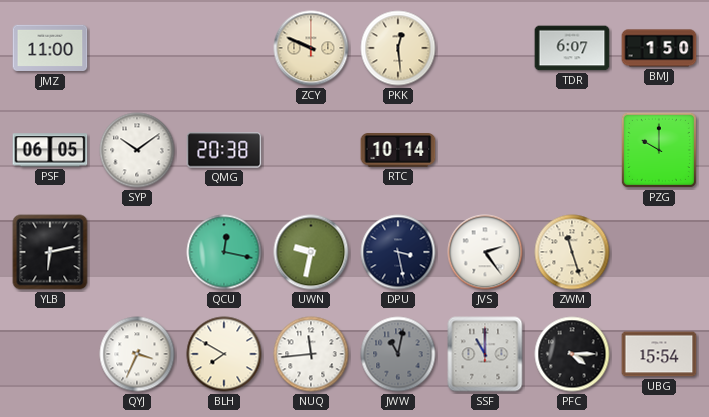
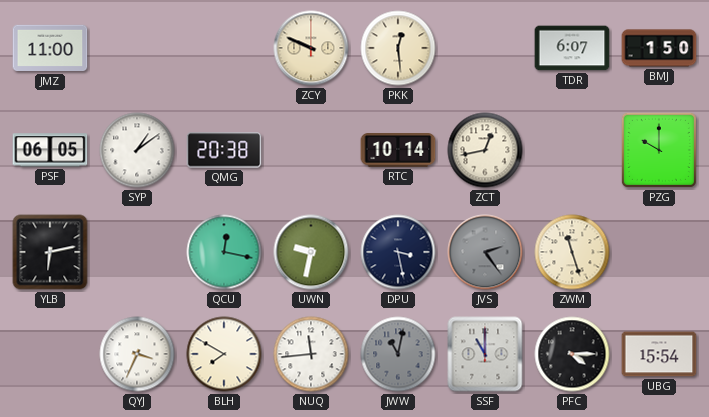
SYP: 10:09 -> 1:09 (137, 150)
ZCT: none -> 12:43 (485, 150)
JVS dial: white -> grey (485, 252)
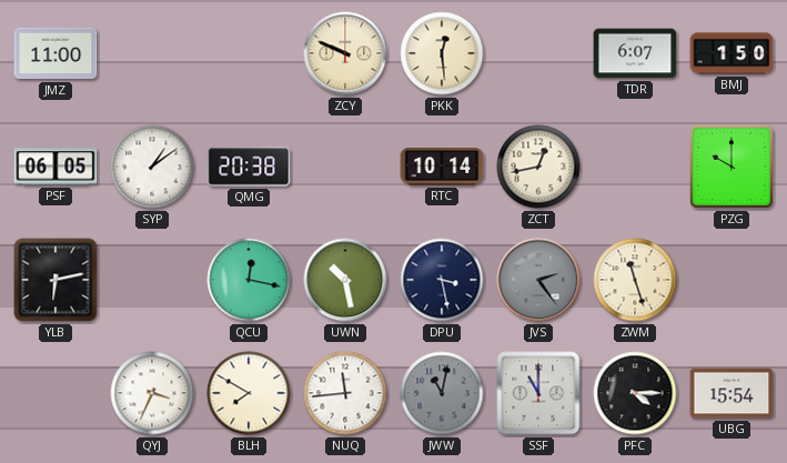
UWN: 9:32 -> 10:28 (345, 280)
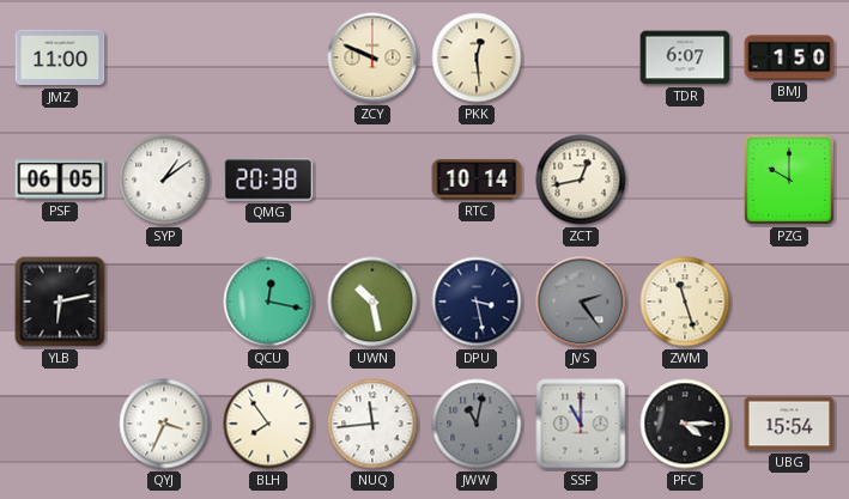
BLH: 7:50 -> 7:54 (268, 424)
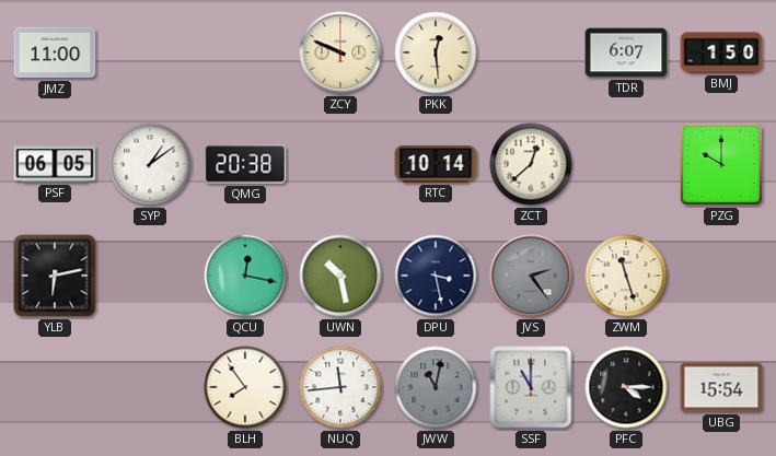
ZCT: 12:43 -> 12:38 (531, 164)
QYJ: 3:34 -> none (164, 424)
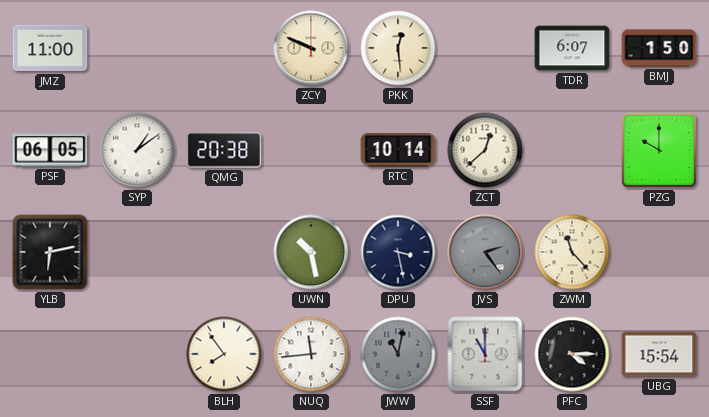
QCU: 12:17 -> none (245, 276)
ZWM: 11:27 -> 11:23 (572, 252)
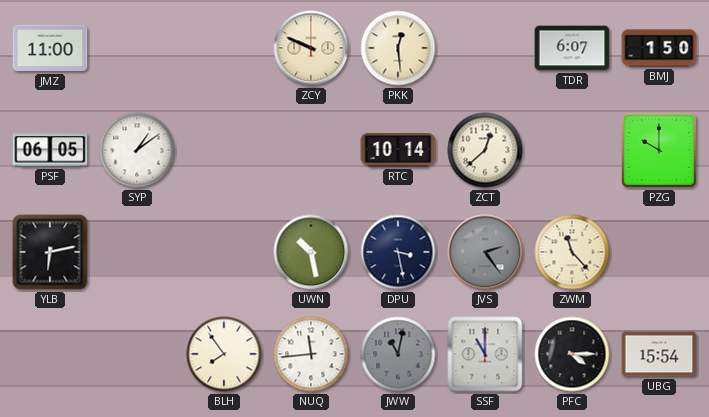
QMG: 20:38 -> none (224, 150)
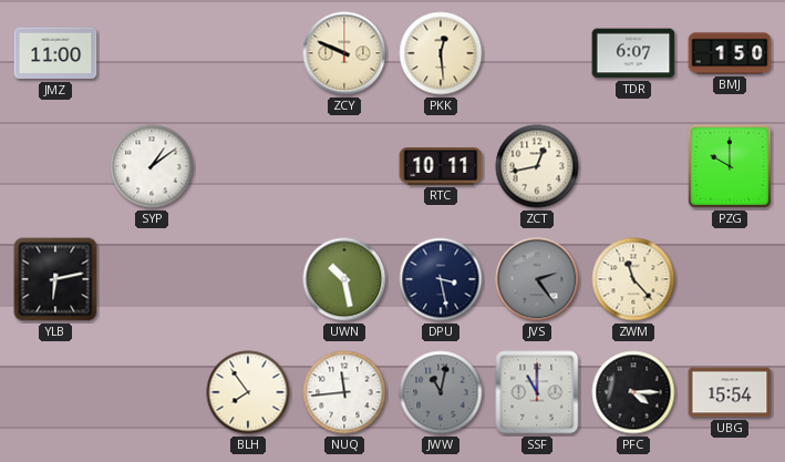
PSF: 06:05 -> none (50, 150)
RTC: 10:14 -> 10:11 (441, 167)
ZCT: 12:38 -> 12:43 (537, 166)
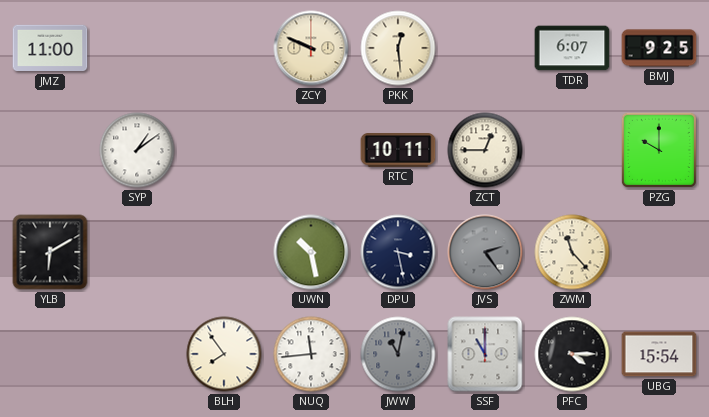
BMJ: 1:50 -> 9:25 (659, 48)
ZCT: 12:43 -> 12:45 (485, 150)
YLB: 6:13 -> 6:10 (50, 252)
